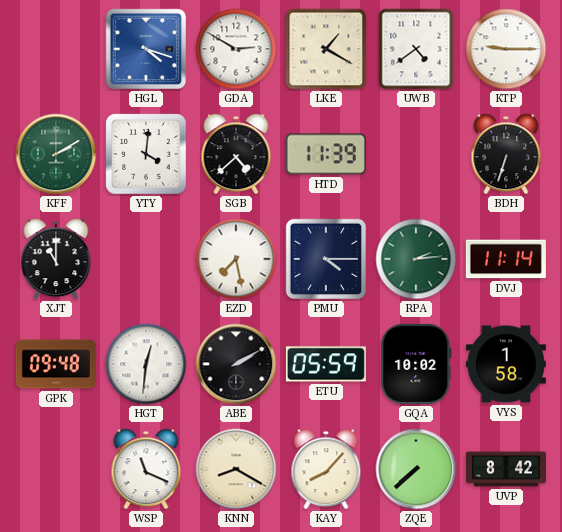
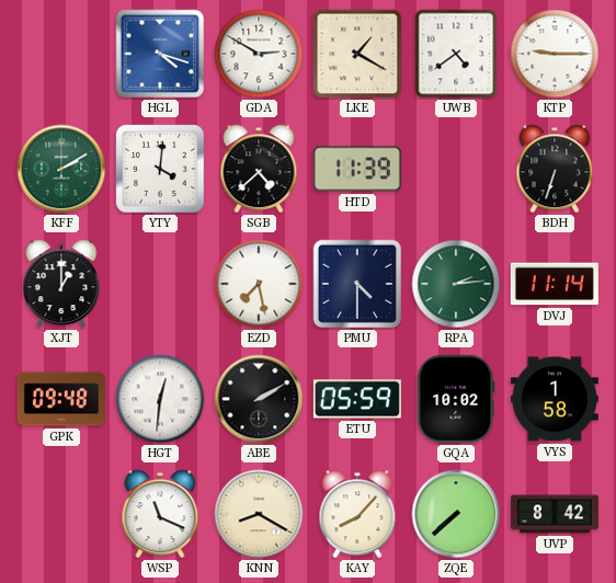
XJT: 11:00 -> 1:00 (61, 284)
PMU: 4:15 -> 4:30 (357, 284)
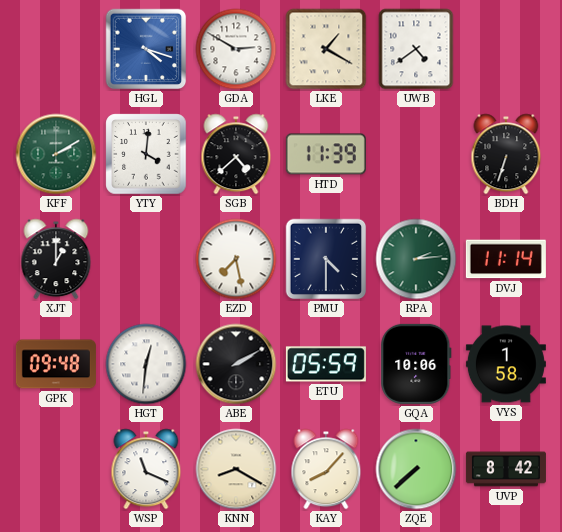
KTP: 9:15 -> none (555, 54)
GQA: 10:02 -> 10:06 (416, 364)
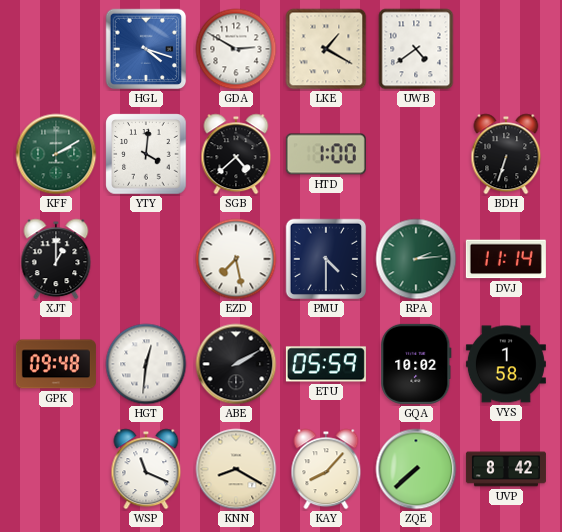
HTD: 11:39 -> 1:00 (326, 154)
GQA: 10:06 -> 10:02 (416, 364)
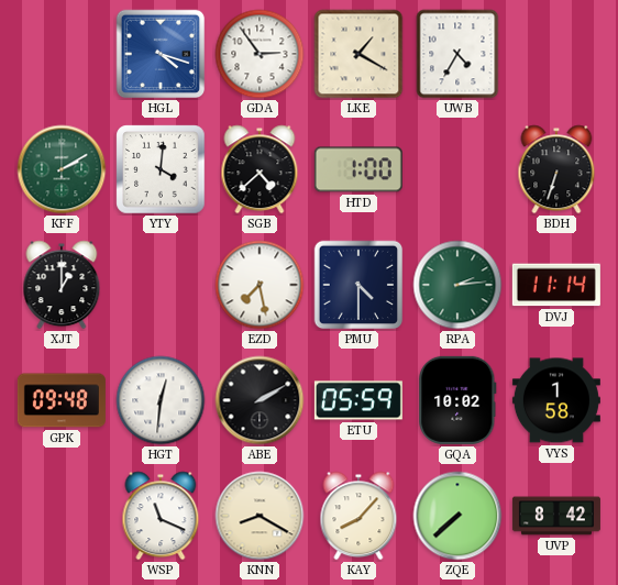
GDA: 2:50 -> 2:54 (260, 54)
UWB: 4:39 -> 4:35 (457, 54)
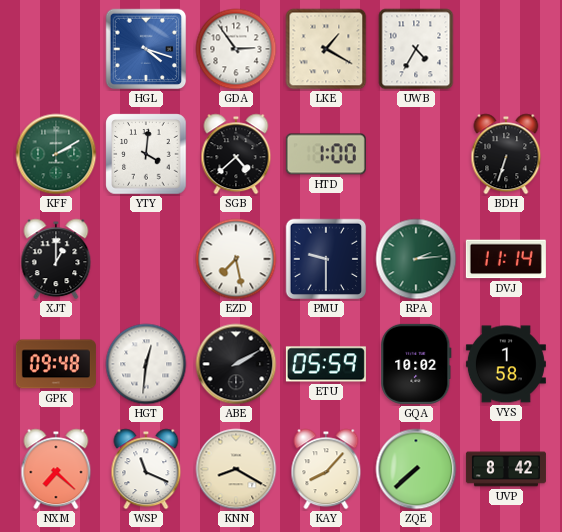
PMU: 4:30 -> 9:30 (326, 259)
NXM: none -> 7:22 (56, 469)
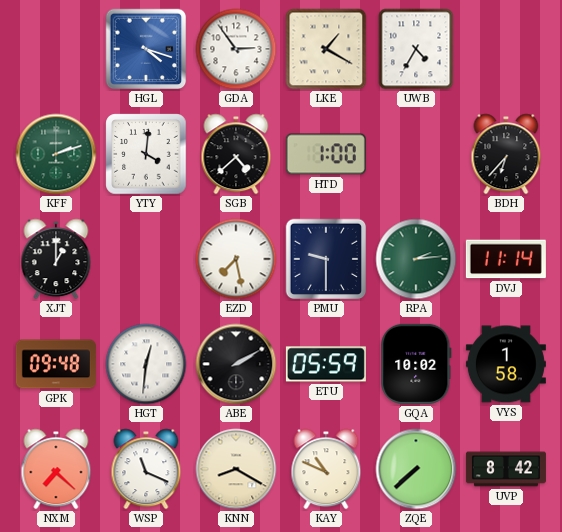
KFF: 2:10 -> 2:12 (56, 154)
BDH: 6:33 -> 6:37 (506, 154)
KAY: 8:07 -> 10:49 (326, 469)
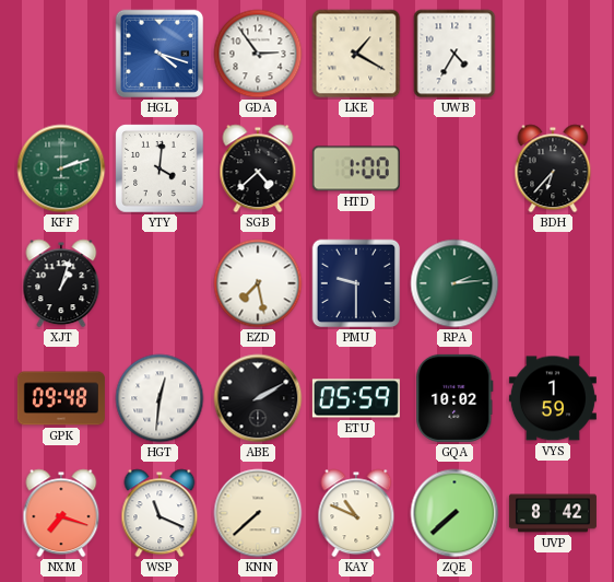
XJT: 1:00 -> 1:03 (61, 283)
DVJ: 11:14 -> none (506, 259)
VYS: 1:58 -> 1:59 (553, 398)
NXM: 7:22 -> 7:18 (61, 513)
KNN: 8:20 -> 7:38 (258, 513)
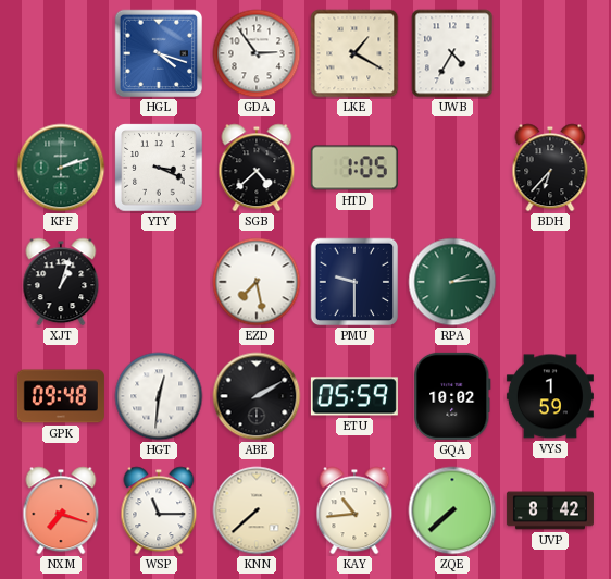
YTY: 4:01 -> 3:19 (159, 168)
HTD: 1:00 -> 1:05 (354, 168)
WSP: 11:19 -> 11:15 (159, 510)
KAY: 10:49 -> 10:44 (354, 510)
